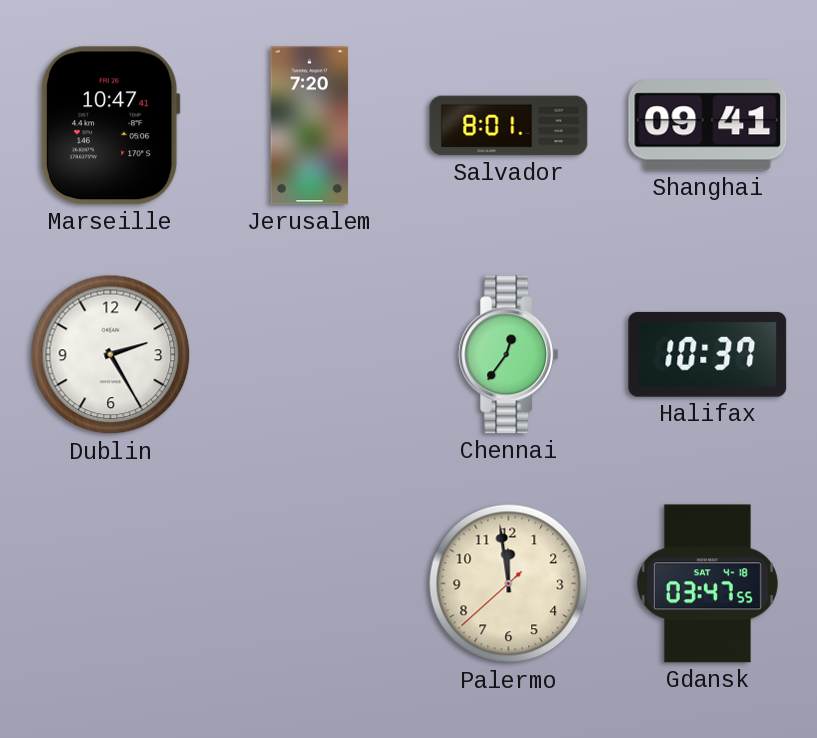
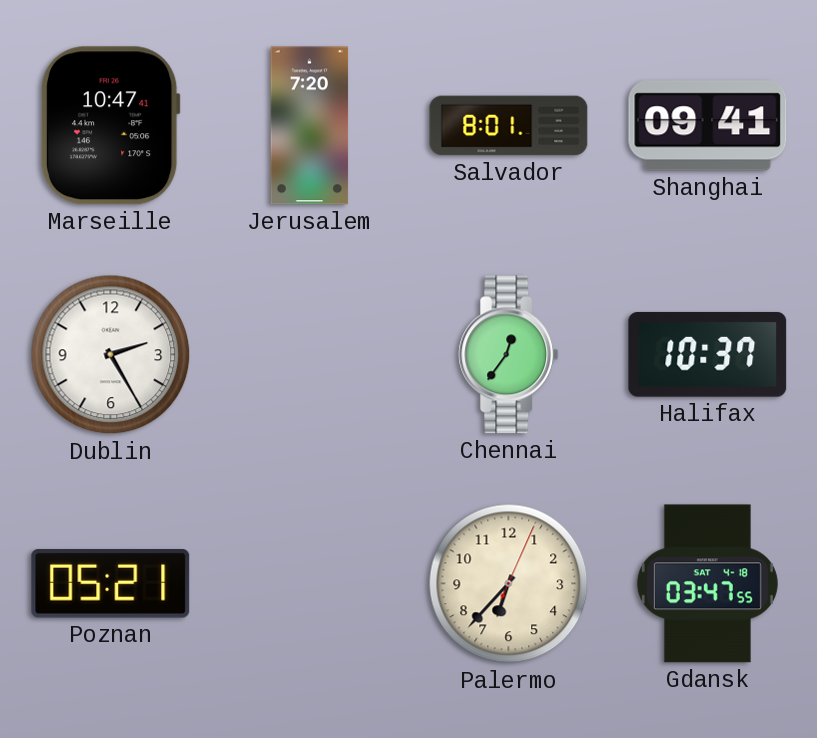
Poznan: none -> 05:21 (111, 584)
Palermo: 11:58 -> 6:37 (509, 584)
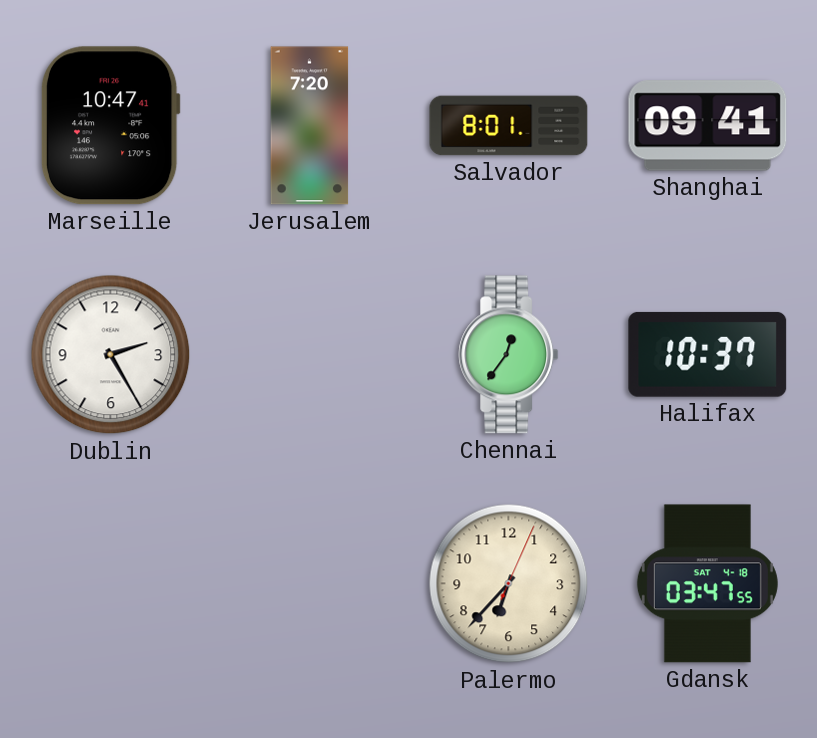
Poznan: 05:21 -> none (111, 584)
